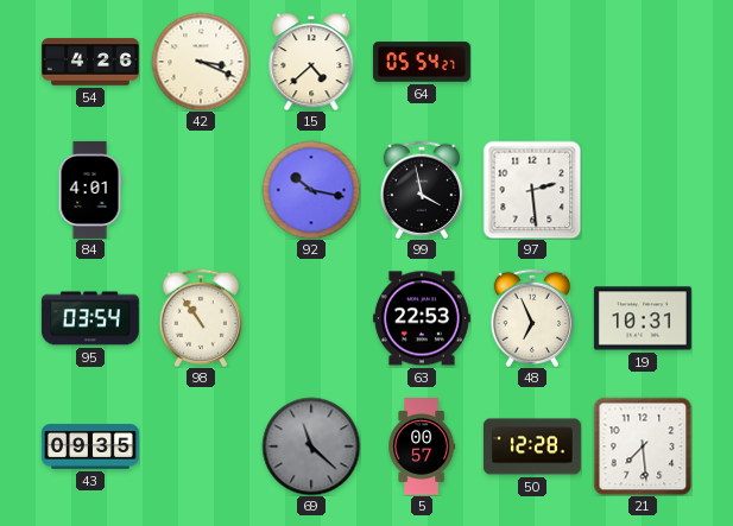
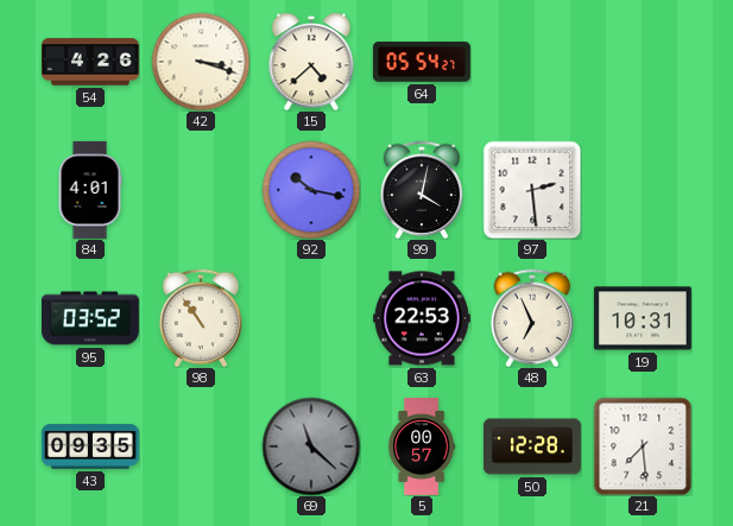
42: 3:19 -> 3:18 (201, 62)
99: 3:58 -> 4:02 (421, 189)
95: 03:54 -> 03:52 (90, 318)
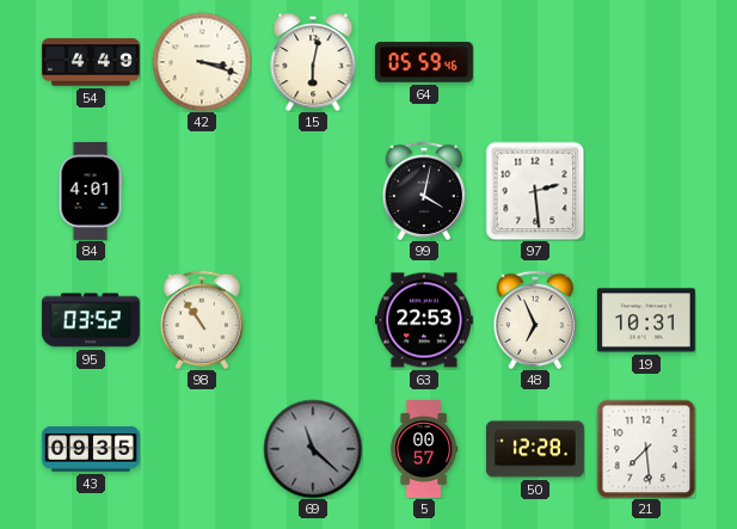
54: 4:26 -> 4:49 (91, 62)
15: 4:38 -> 6:02 (313, 62)
64: 05:54 -> 05:59 (424, 62)
92: 10:17 -> none (311, 190)
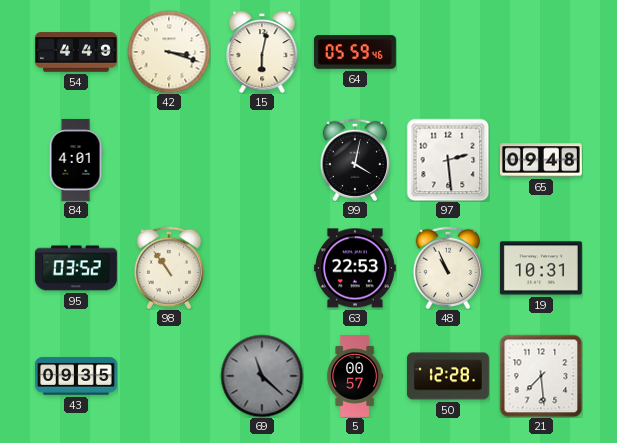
65: none -> 09:48 (541, 160)
48: 6:56 -> 10:56 (447, 267)
